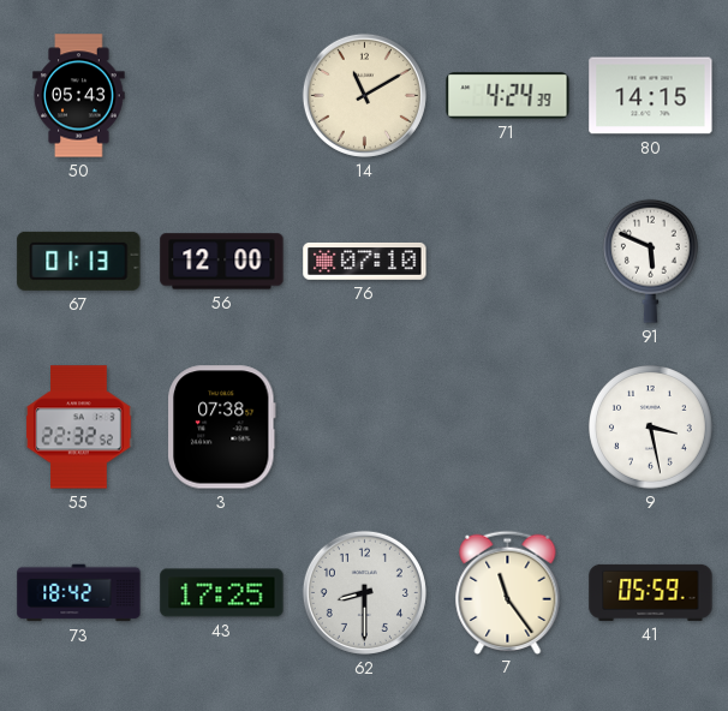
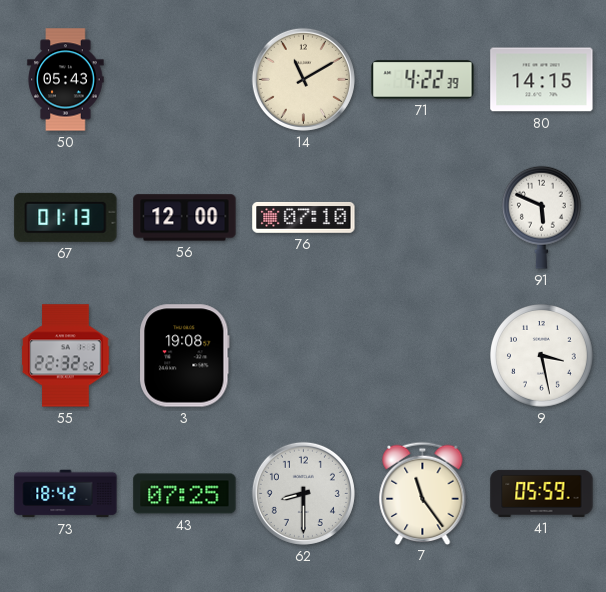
71: 4:24 -> 4:22 (423, 80)
3: 07:38 -> 19:08 (185, 356)
43: 17:25 -> 07:25 (185, 494)
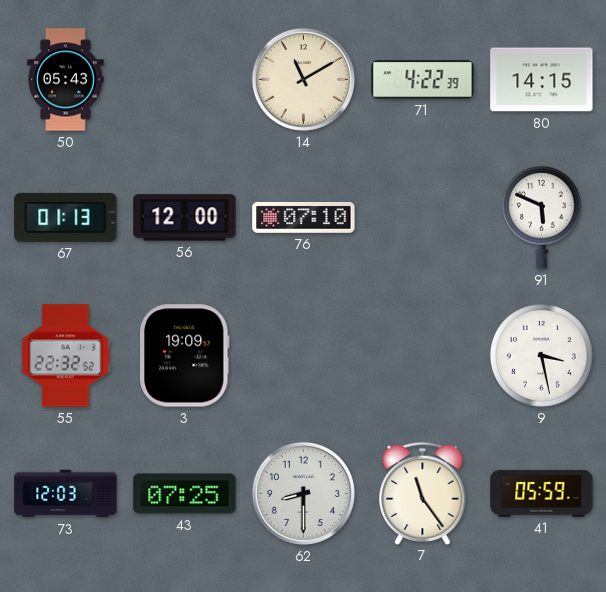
3: 19:08 -> 19:09 (185, 356)
73: 18:42 -> 12:03 (66, 494)
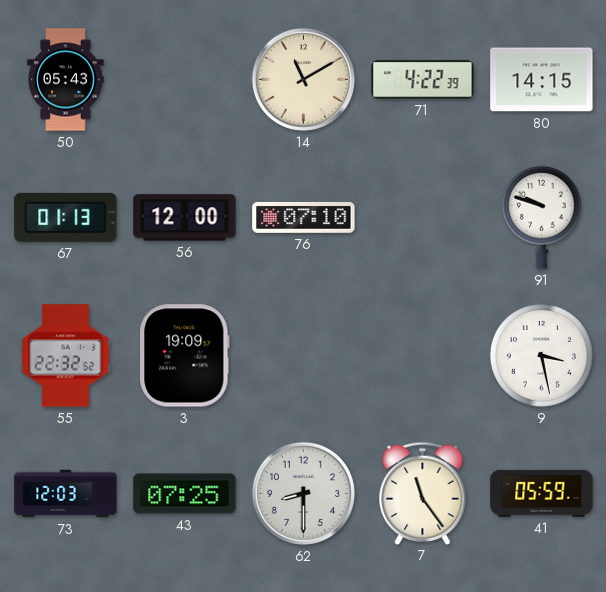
91: 5:49 -> 9:48 (541, 217)
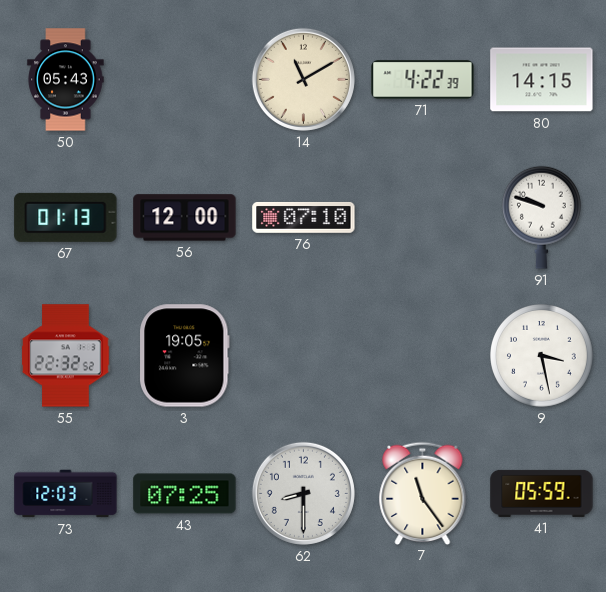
3: 19:09 -> 19:05 (185, 356)
